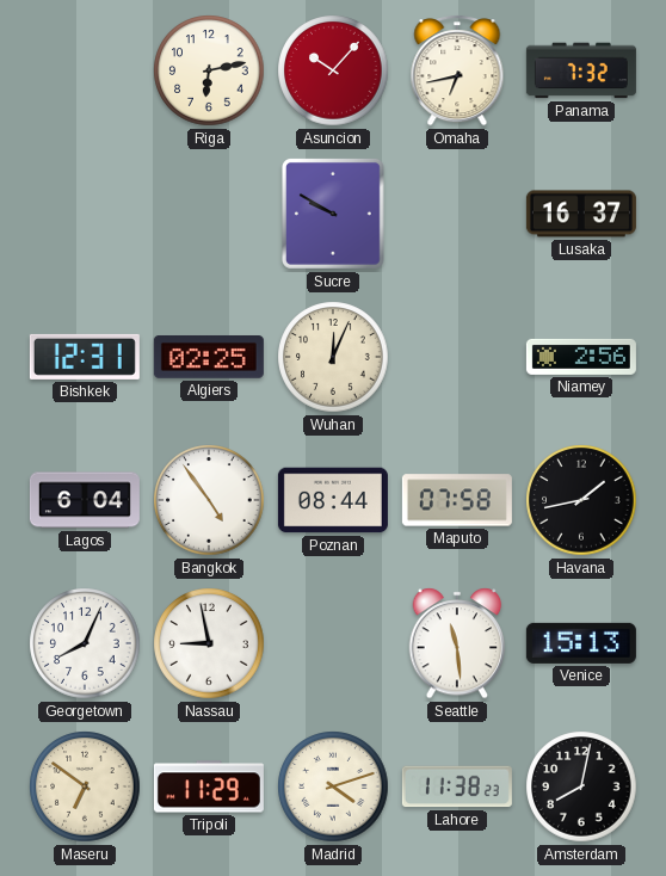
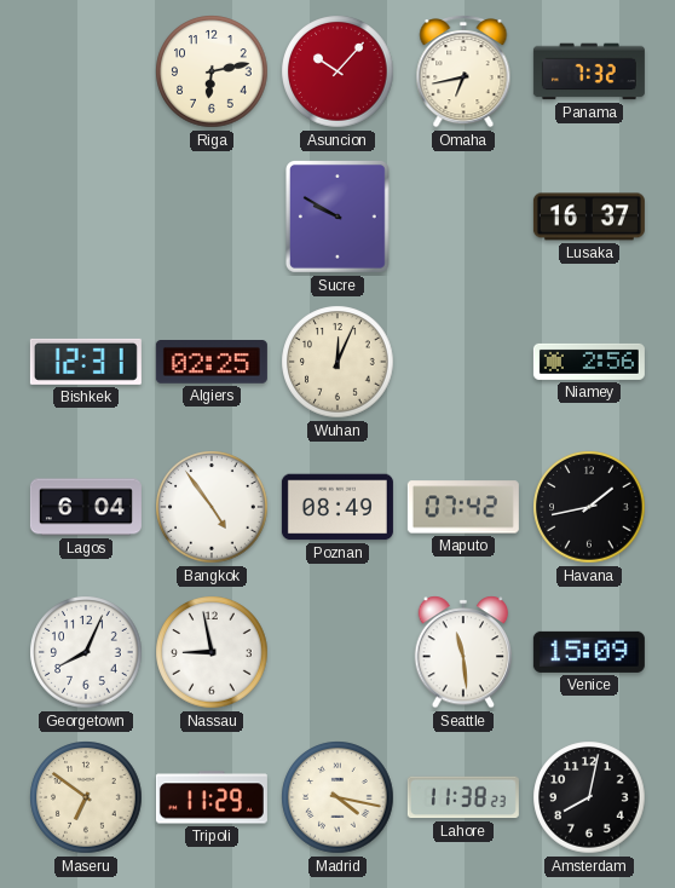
Poznan: 08:44 -> 08:49 (337, 507)
Maputo: 07:58 -> 07:42 (463, 507)
Venice: 15:13 -> 15:09 (589, 652)
Madrid: 4:12 -> 4:17 (337, 797)
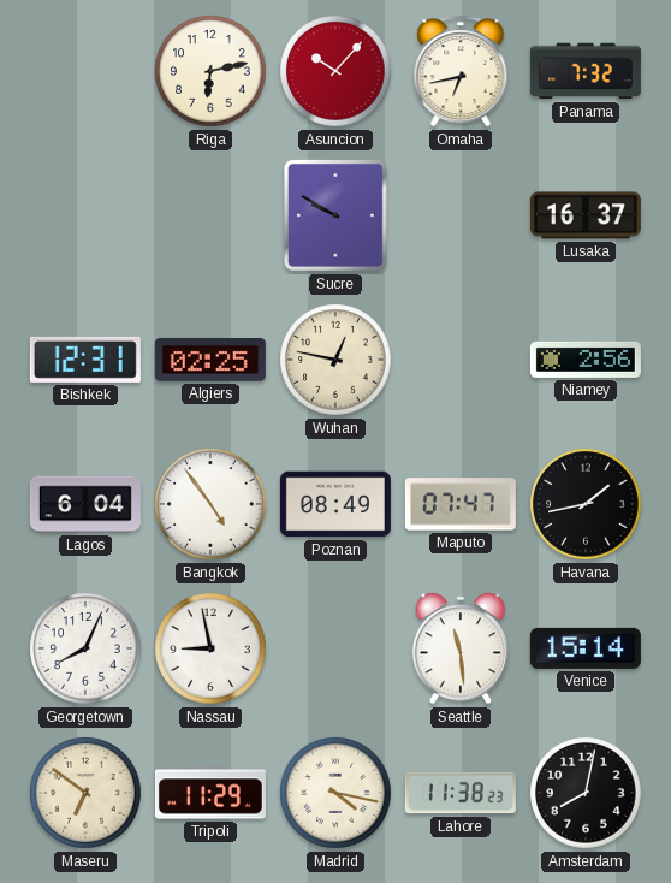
Wuhan: 12:04 -> 12:47 (335, 360)
Maputo: 07:42 -> 07:47 (461, 504)
Venice: 15:09 -> 15:14 (586, 648)
